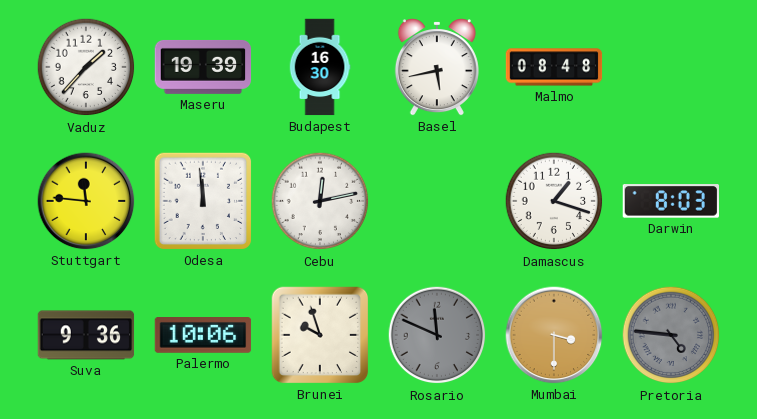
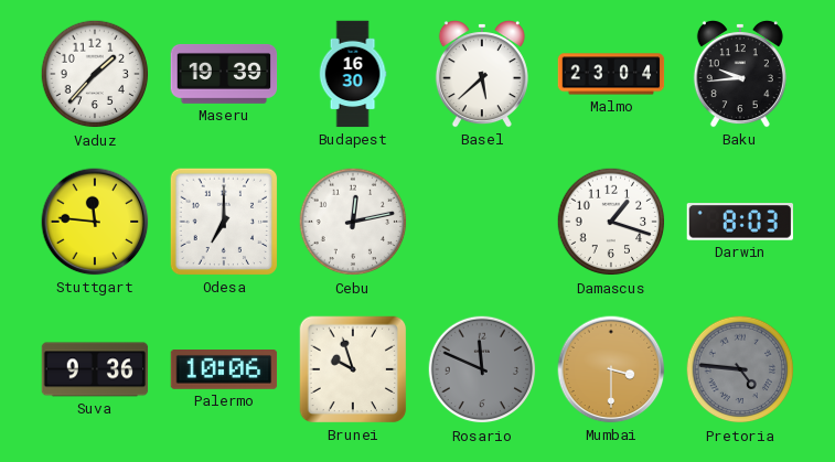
Basel: 5:43 -> 5:38 (482, 74)
Malmo: 08:48 -> 23:04 (611, 74)
Baku: none -> 9:44 (740, 74)
Odesa: 11:59 -> 7:00 (224, 222)
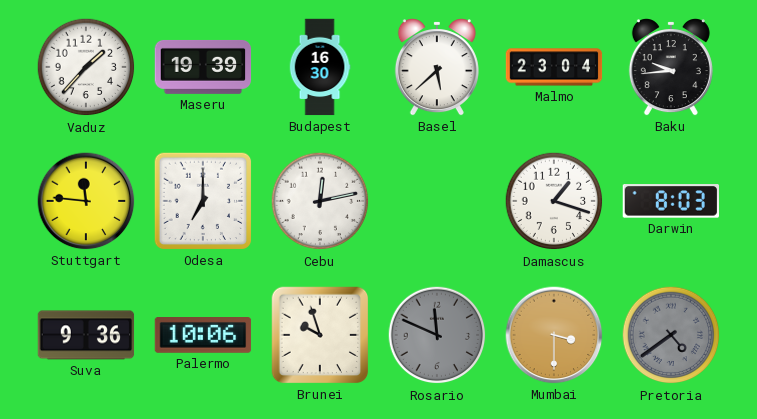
Pretoria: 4:46 -> 4:39 (671, 335)
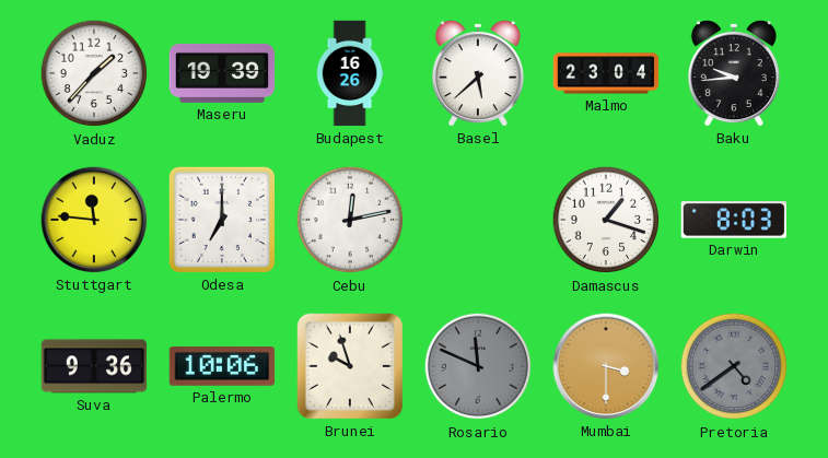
Budapest: 16:30 -> 16:26 (350, 73)
